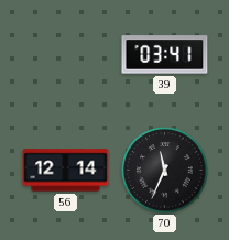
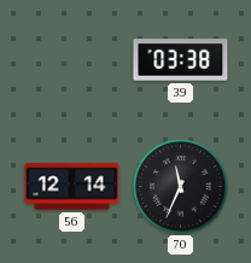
39: 03:41 -> 03:38 (181, 60)
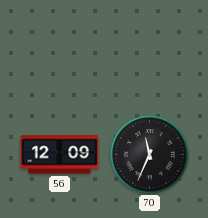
39: 03:38 -> none (181, 60)
56: 12:14 -> 12:09 (60, 155)
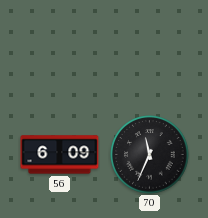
56: 12:09 -> 6:09 (60, 155)
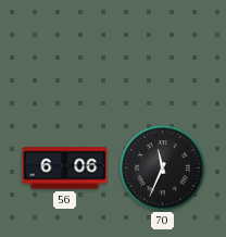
56: 6:09 -> 6:06 (65, 169)
